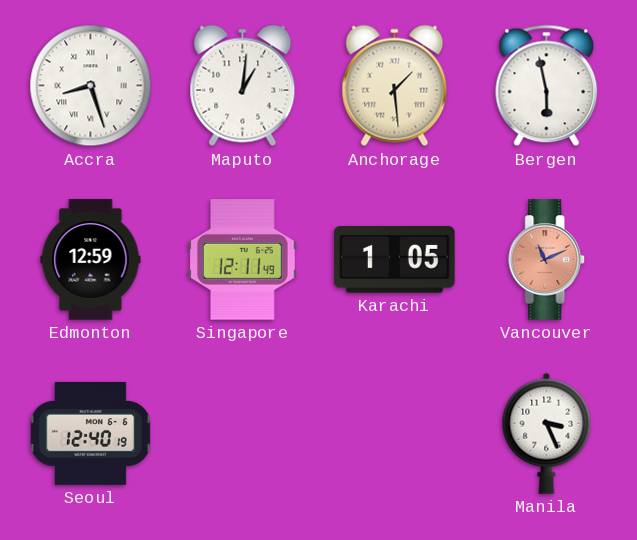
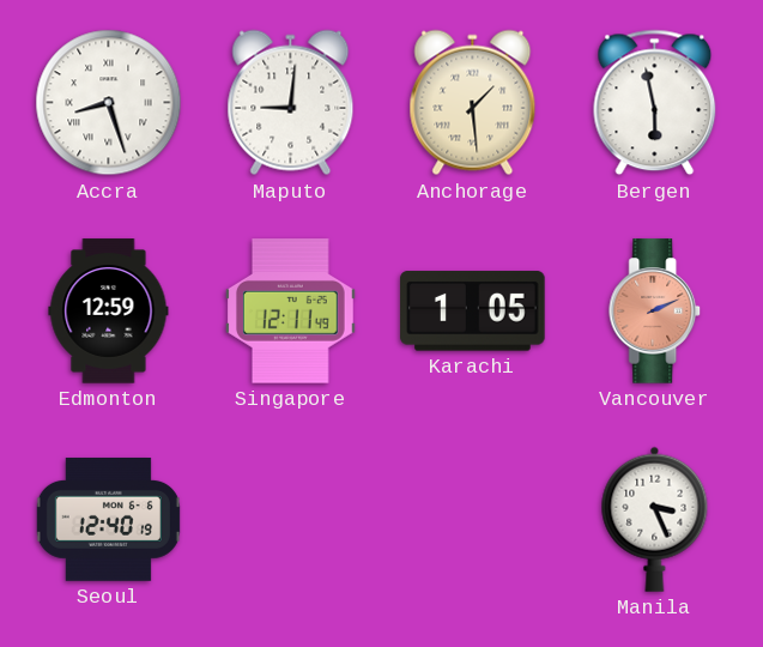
Maputo: 1:01 -> 9:01 (291, 103)
Vancouver: 11:11 -> 2:11 (655, 312)
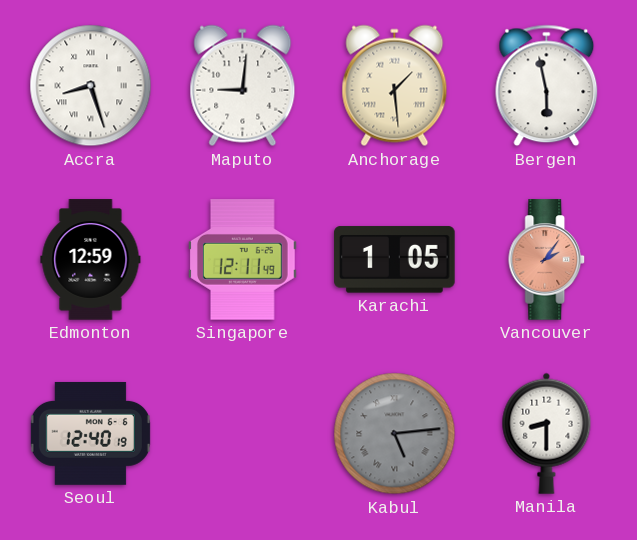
Vancouver: 2:11 -> 2:06 (547, 260)
Kabul: none -> 5:14 (395, 434)
Manila: 3:26 -> 8:30 (547, 433)
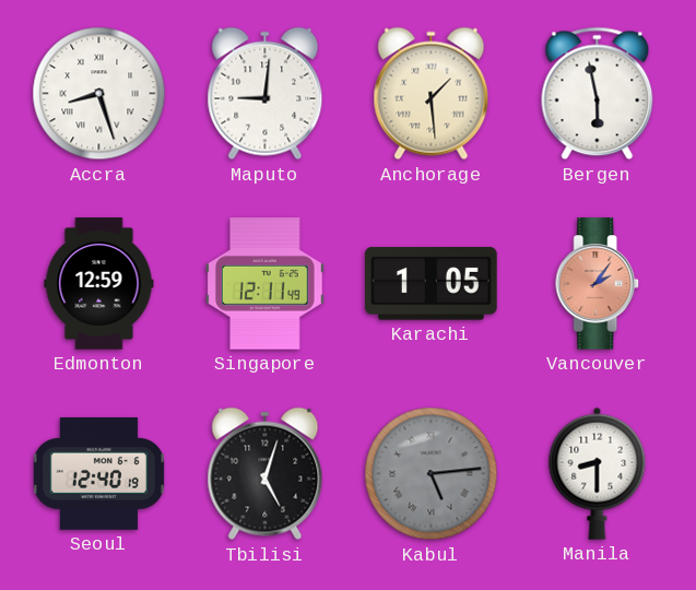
Tbilisi: none -> 5:03 (266, 474)
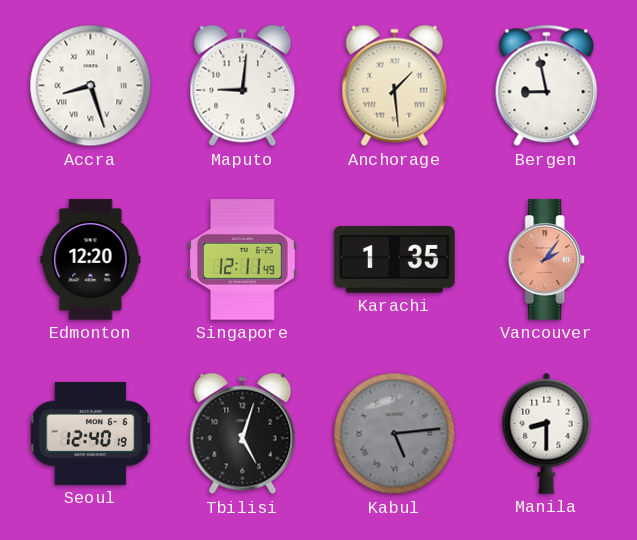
Bergen: 5:58 -> 8:58 (547, 86)
Edmonton: 12:59 -> 12:20 (91, 260)
Karachi: 1:05 -> 1:35 (395, 260)
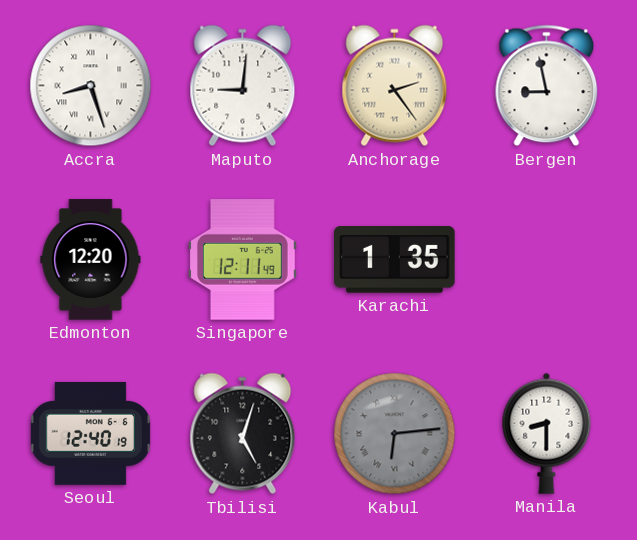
Anchorage: 1:29 -> 2:24 (395, 86)
Vancouver: 2:06 -> none (547, 260)
Kabul: 5:14 -> 6:14 (395, 434)
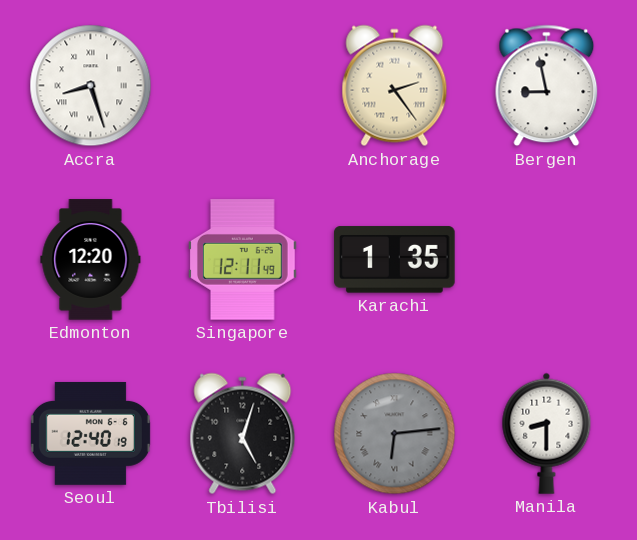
Maputo: 9:01 -> none (243, 86)
